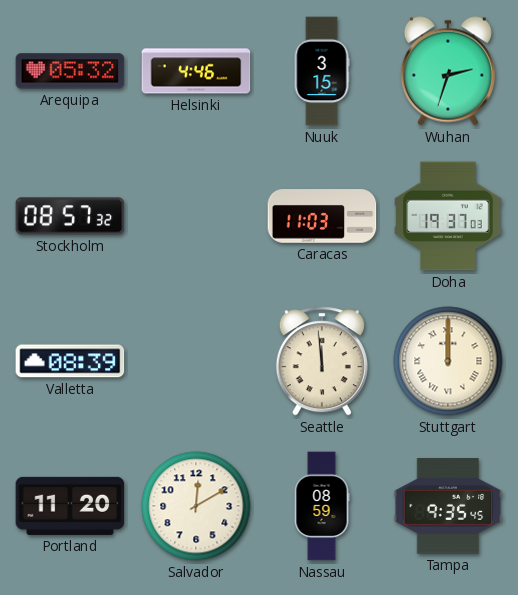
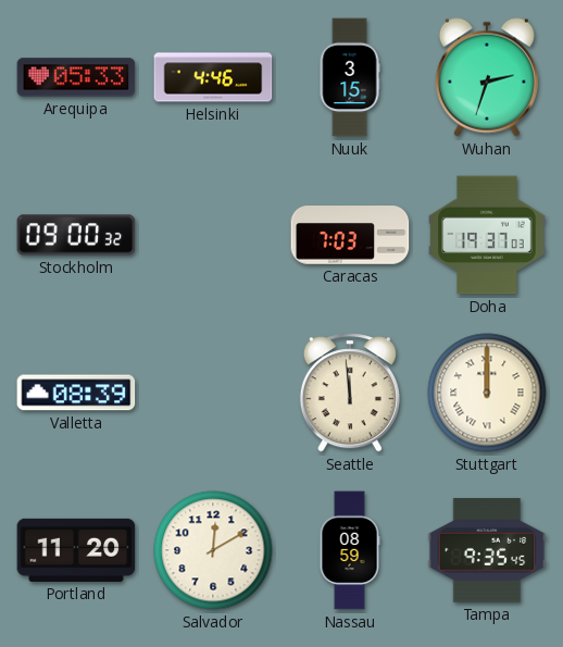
Arequipa: 05:32 -> 05:33 (76, 77)
Stockholm: 08:57 -> 09:00 (76, 235)
Caracas: 11:03 -> 7:03 (350, 235)
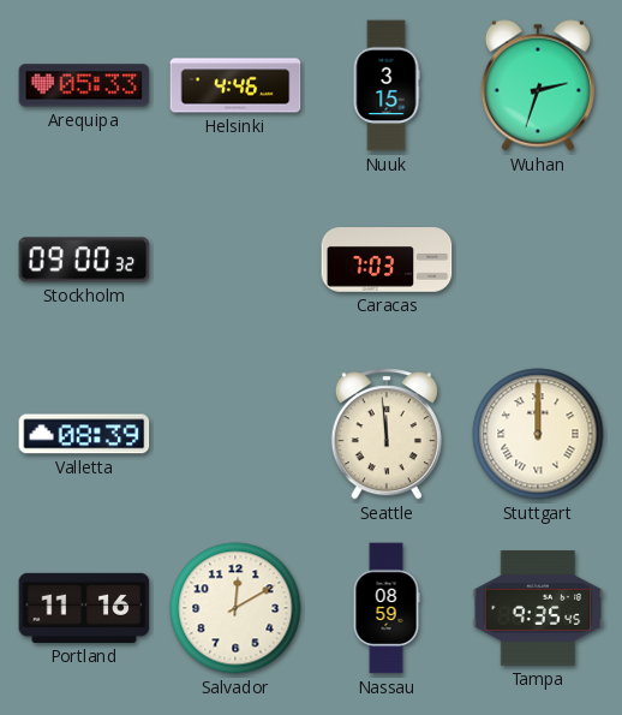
Doha: 19:37 -> none (487, 235)
Portland: 11:20 -> 11:16 (84, 608)
